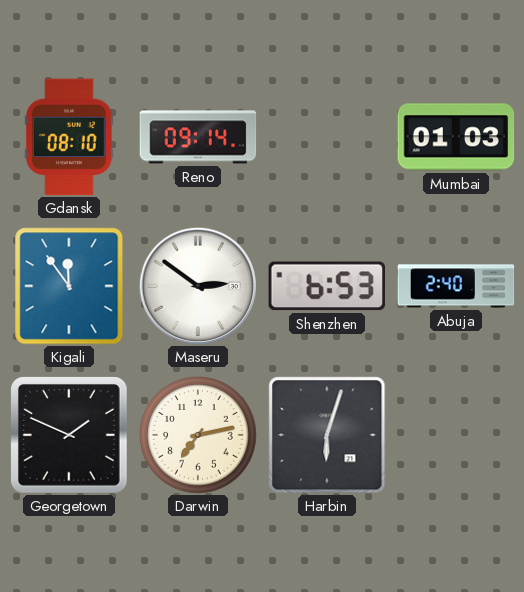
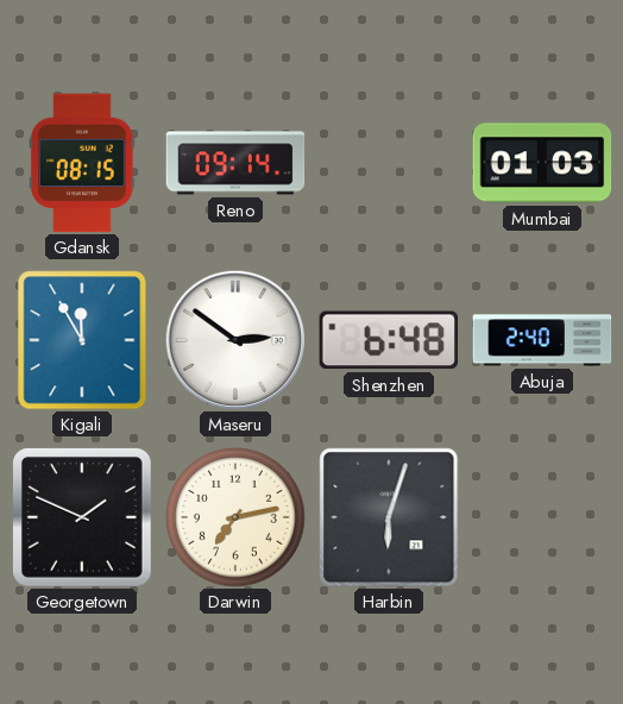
Gdansk: 08:10 -> 08:15 (83, 163)
Kigali: 11:54 -> 11:55 (82, 340)
Shenzhen: 6:53 -> 6:48 (388, 340)
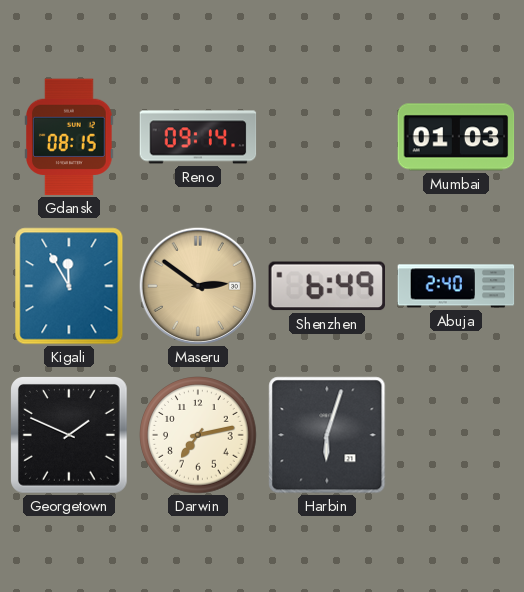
Maseru dial: white -> champagne (197, 285)
Shenzhen: 6:48 -> 6:49 (326, 286)
